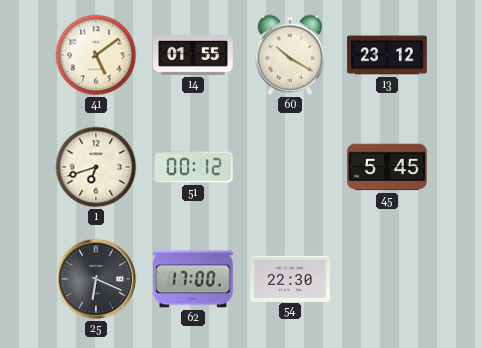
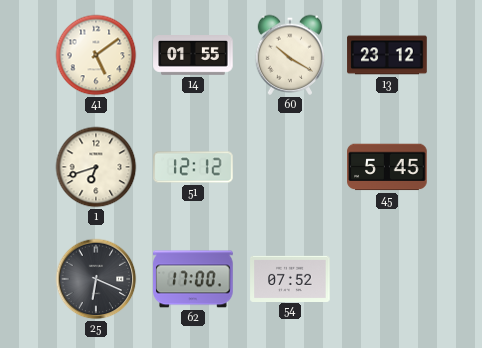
51: 00:12 -> 12:12 (193, 167)
54: 22:30 -> 07:52 (290, 278)
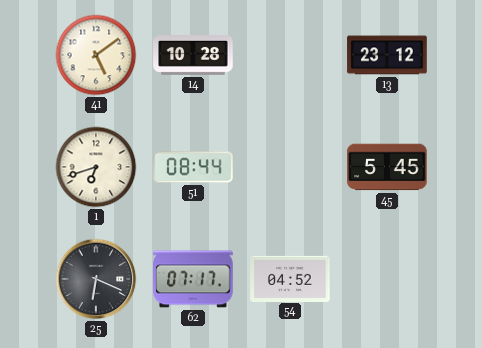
14: 01:55 -> 10:28 (193, 56)
60: 10:20 -> none (290, 55)
51: 12:12 -> 08:44 (193, 167)
62: 17:00 -> 07:17 (193, 279)
54: 07:52 -> 04:52 (290, 278)
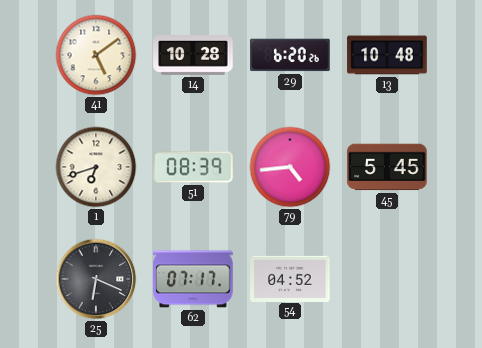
29: none -> 6:20 (290, 55)
13: 23:12 -> 10:48 (387, 55)
51: 08:44 -> 08:39 (193, 167)
79: none -> 4:44 (290, 167)
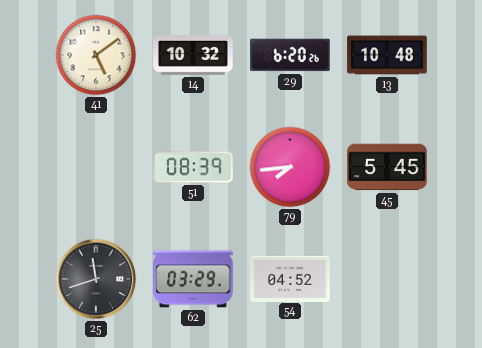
14: 10:28 -> 10:32 (193, 56)
1: 6:42 -> none (96, 167)
79: 4:44 -> 7:44 (290, 167)
25: 6:19 -> 11:42 (96, 279)
62: 07:17 -> 03:29 (193, 279)
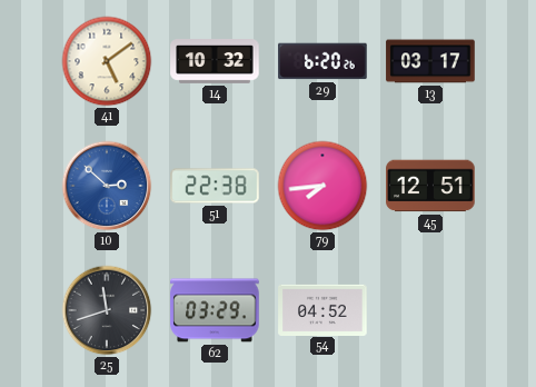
13: 10:48 -> 03:17 (430, 61)
10: none -> 2:52 (107, 186)
51: 08:39 -> 22:38 (215, 186)
45: 5:45 -> 12:51 (430, 186)
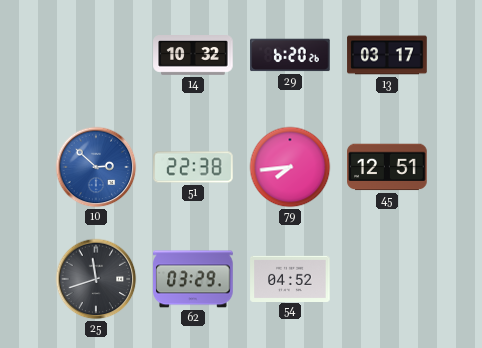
41: 5:09 -> none (107, 61)
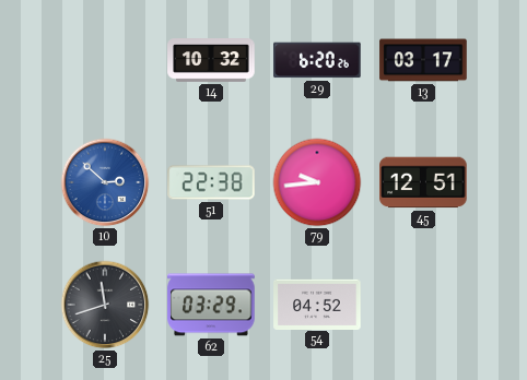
79: 7:44 -> 9:44 (317, 182)
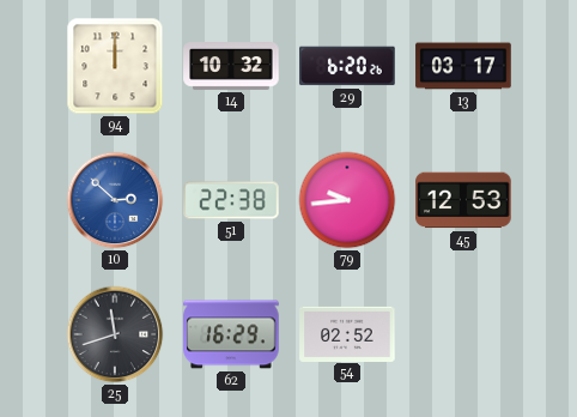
94: none -> 12:00 (115, 66)
45: 12:51 -> 12:53 (463, 200)
62: 03:29 -> 16:29 (231, 334)
54: 04:52 -> 02:52 (347, 333)
